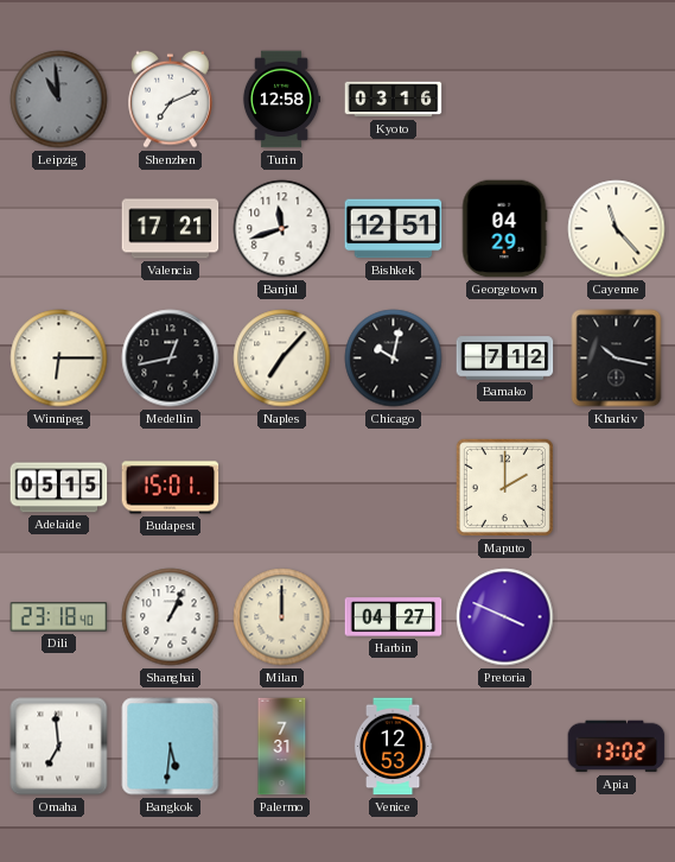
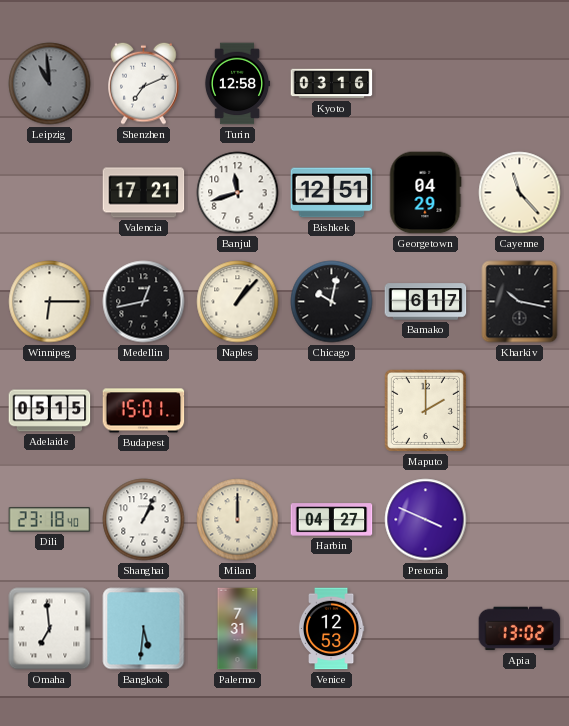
Naples: 7:07 -> 1:07 (238, 302)
Bamako: 7:12 -> 6:17 (426, 302)
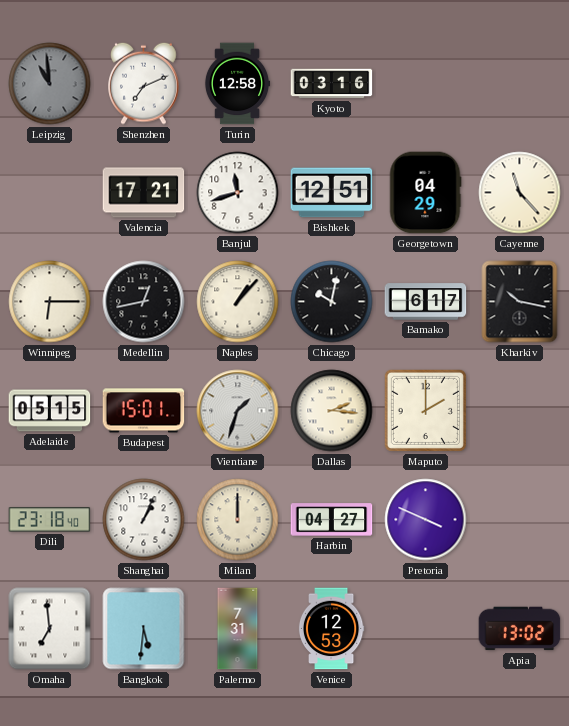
Vientiane: none -> 1:33 (238, 411)
Dallas: none -> 2:16 (332, 411)
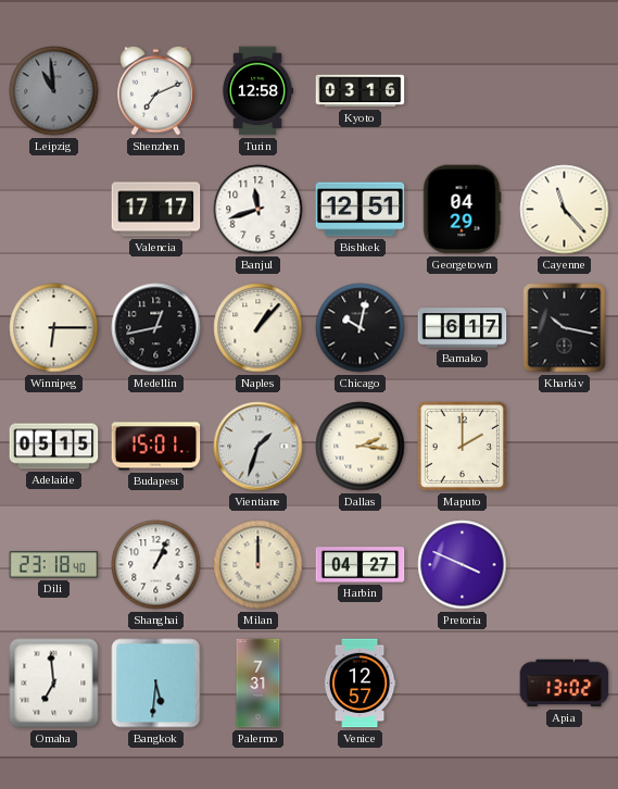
Valencia: 17:21 -> 17:17 (156, 210)
Venice: 12:53 -> 12:57 (360, 684)
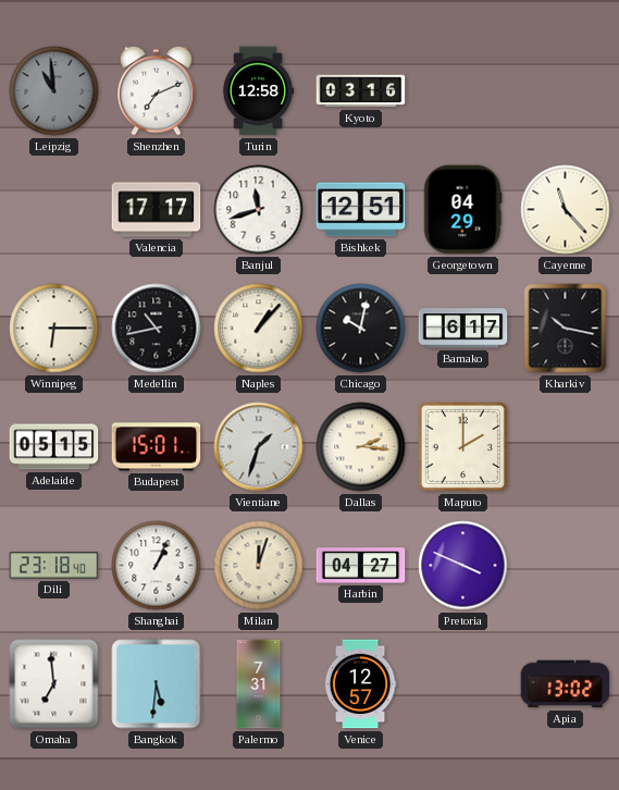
Medellin: 12:43 -> 10:43 (157, 329)
Milan: 12:00 -> 12:03 (259, 566)
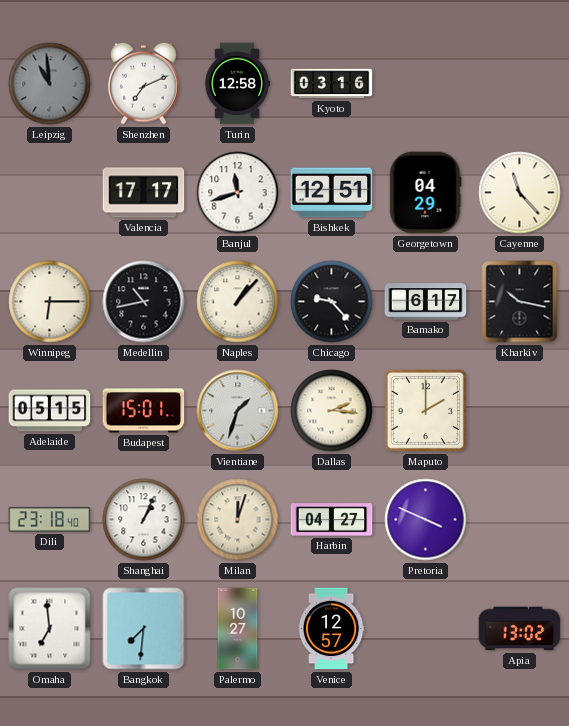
Chicago: 10:02 -> 9:23 (332, 302)
Bangkok: 5:31 -> 7:31 (144, 629)
Palermo: 7:31 -> 10:27 (238, 629)
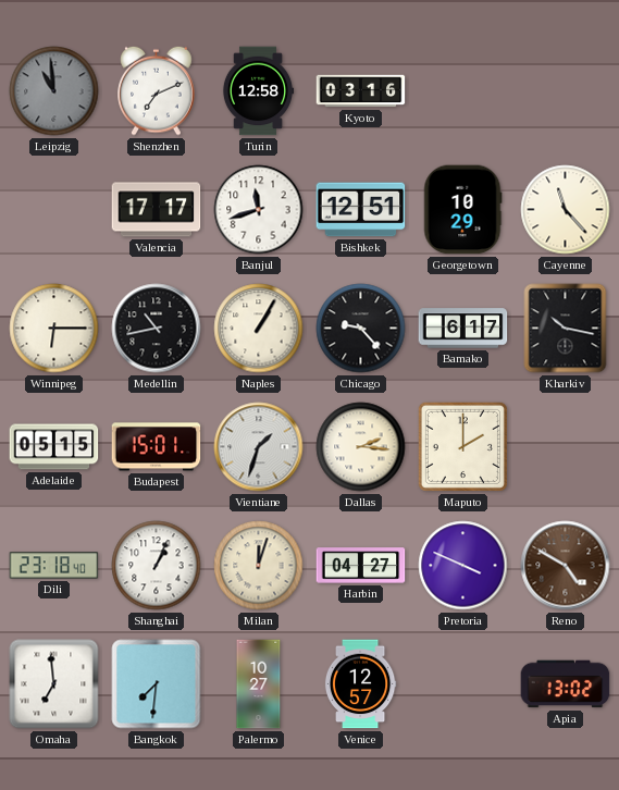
Georgetown: 04:29 -> 10:29 (462, 210)
Naples: 1:07 -> 1:05 (259, 329)
Reno: none -> 4:50 (566, 566)
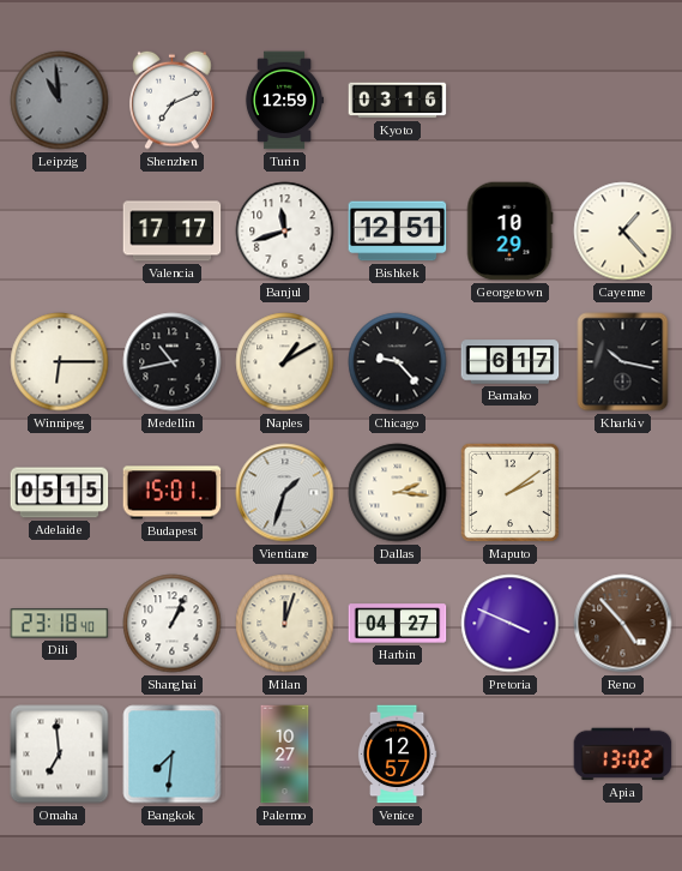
Turin: 12:58 -> 12:59 (284, 101)
Cayenne: 11:23 -> 1:23 (623, 232)
Naples: 1:05 -> 1:10 (285, 362)
Maputo: 2:00 -> 2:09 (509, 492)
Reno: 4:50 -> 4:53 (623, 624)
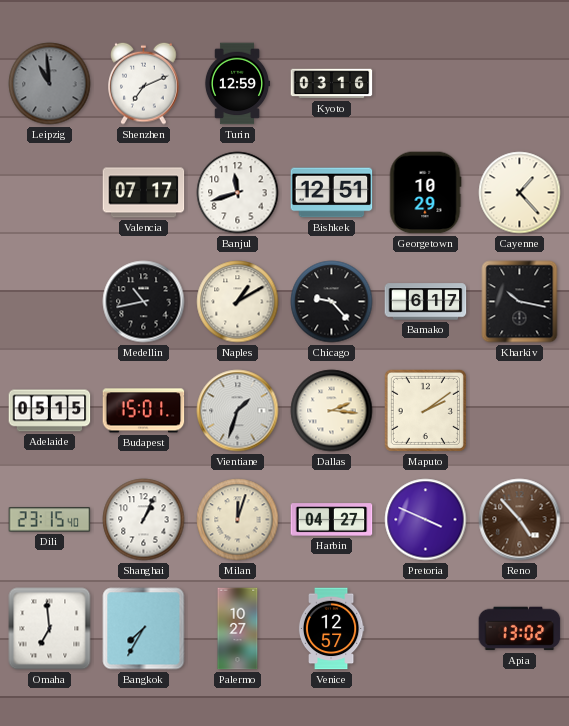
Valencia: 17:17 -> 07:17 (144, 193)
Winnipeg: 6:15 -> none (60, 362)
Dili: 23:18 -> 23:15 (50, 520)
Bangkok: 7:31 -> 7:35 (144, 629)
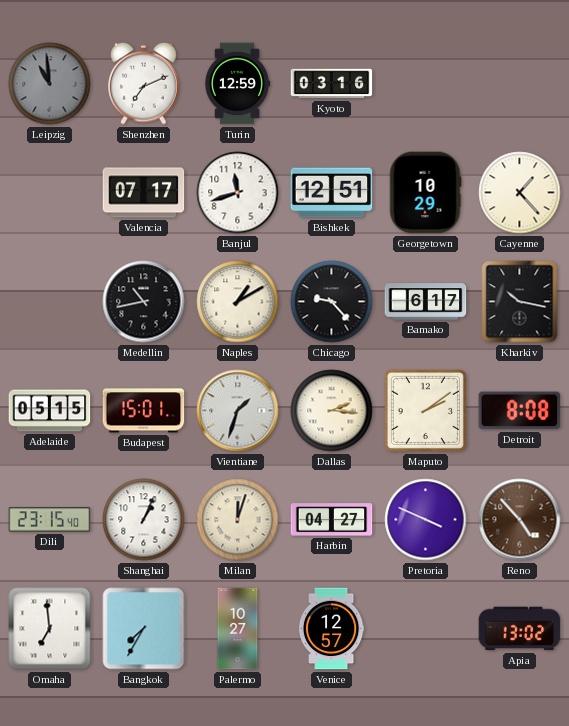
Detroit: none -> 8:08 (520, 411)
